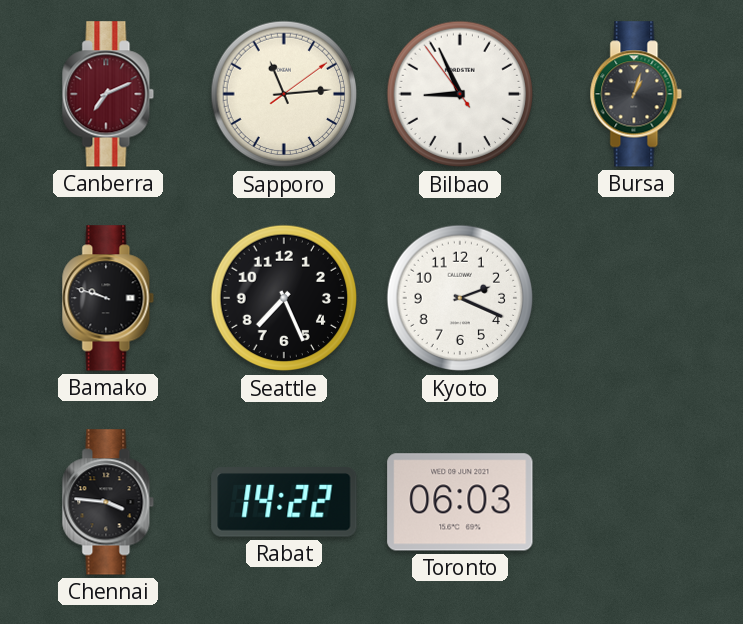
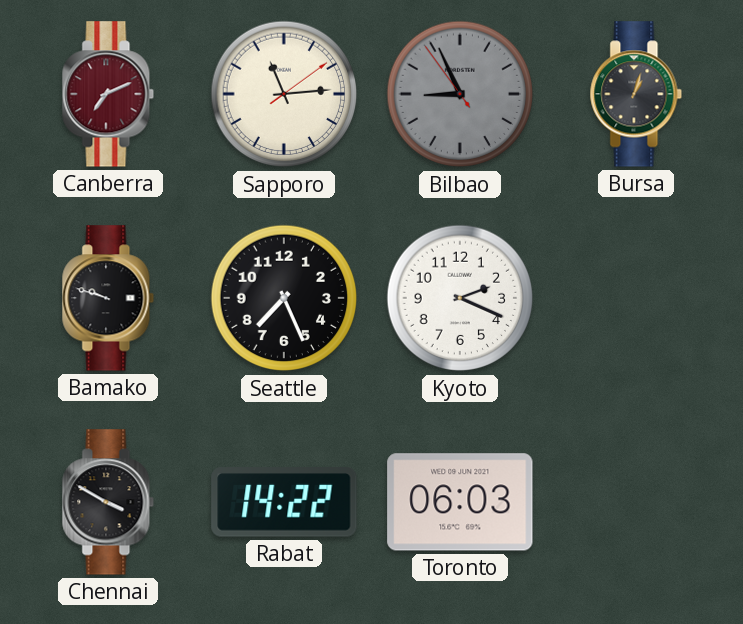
Bilbao dial: white -> grey (460, 94)
Chennai: 3:46 -> 3:50 (108, 502)
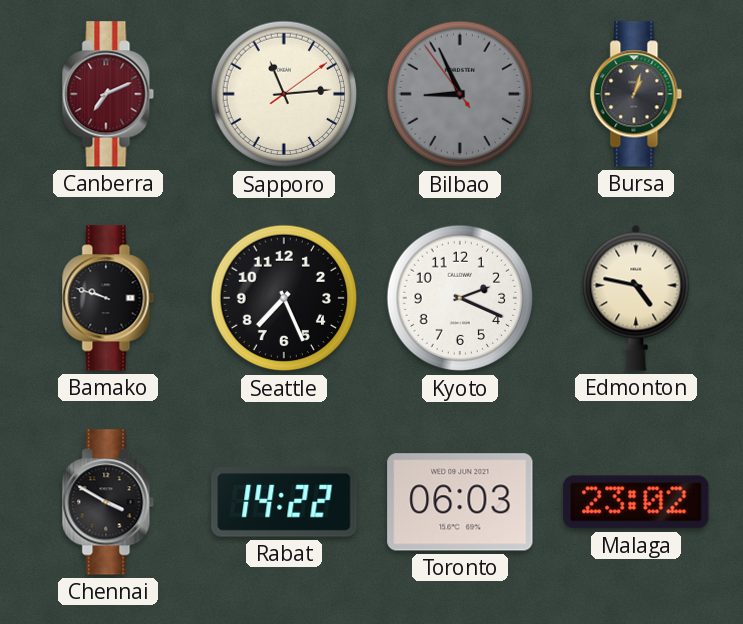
Edmonton: none -> 4:47 (636, 298)
Malaga: none -> 23:02 (636, 502)
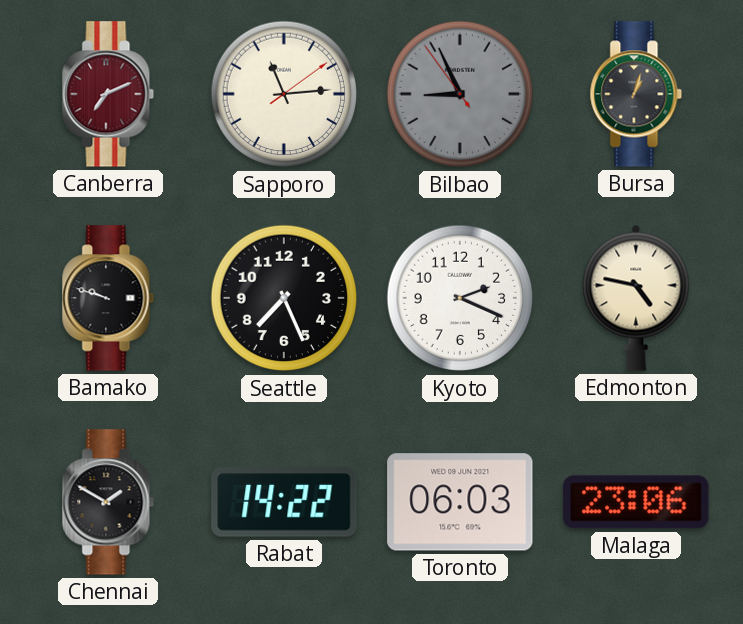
Chennai: 3:50 -> 1:50 (108, 502)
Malaga: 23:02 -> 23:06 (636, 502)
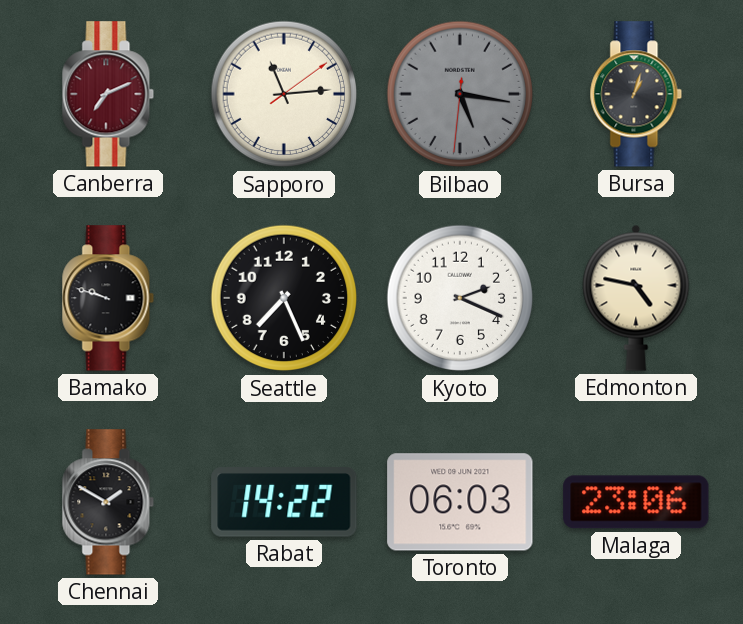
Bilbao: 8:55 -> 5:16 (460, 94)
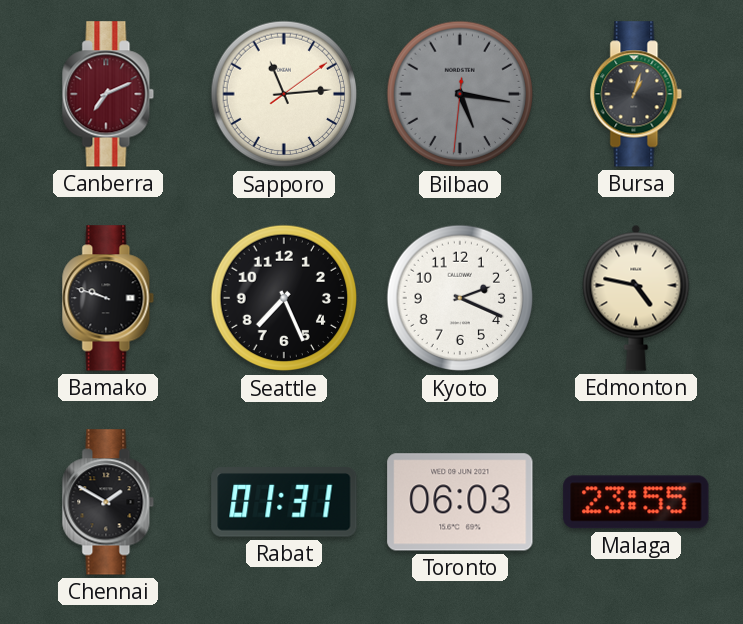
Rabat: 14:22 -> 01:31 (284, 502)
Malaga: 23:06 -> 23:55 (636, 502)
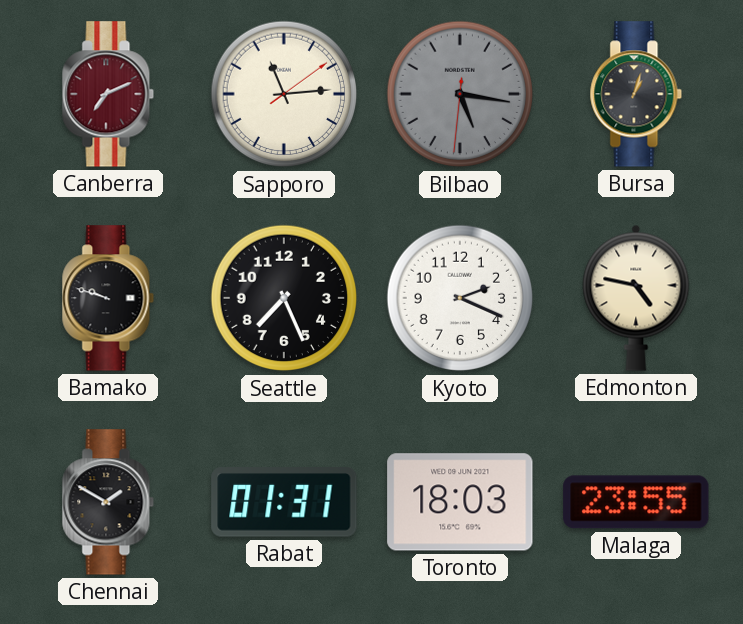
Toronto: 06:03 -> 18:03 (460, 502)
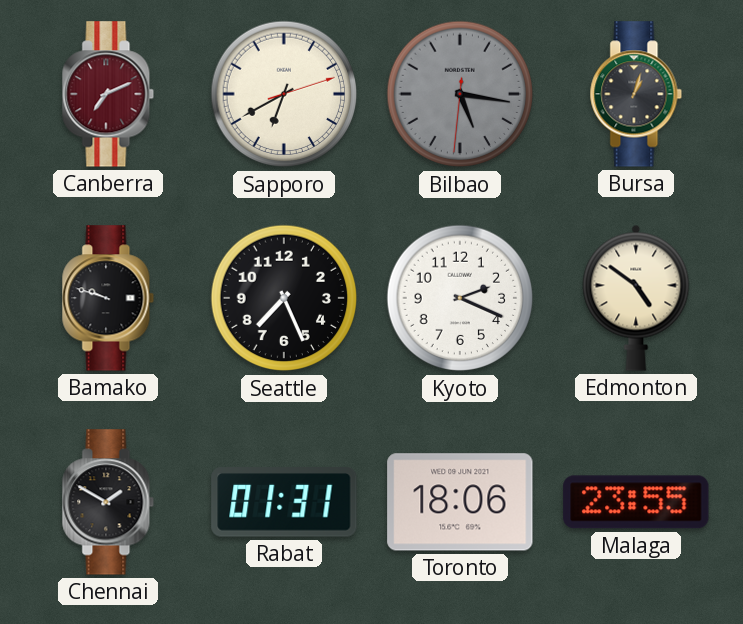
Sapporo: 11:14 -> 6:40 (284, 94)
Edmonton: 4:47 -> 4:51 (636, 298)
Toronto: 18:03 -> 18:06 (460, 502)
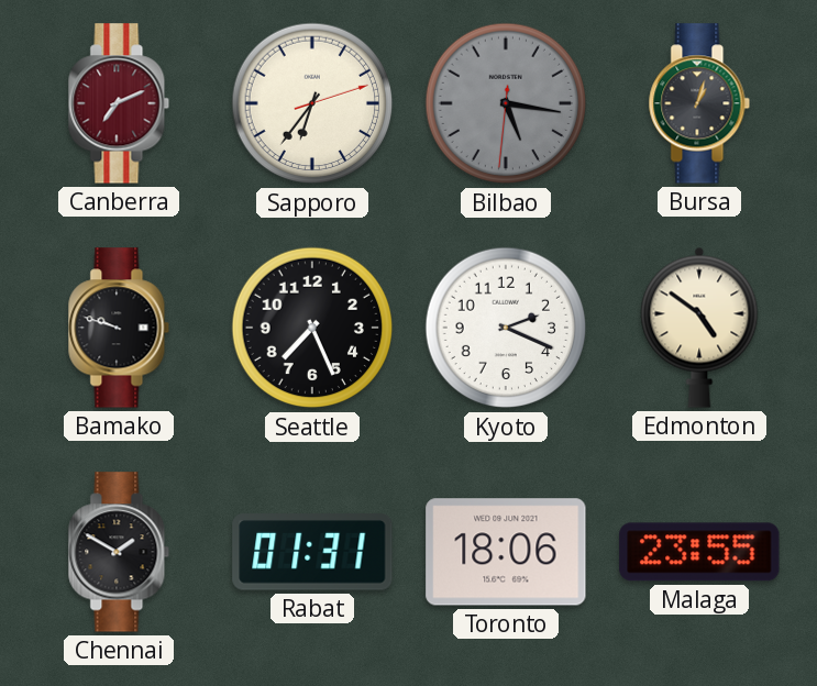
Sapporo: 6:40 -> 6:36 (312, 103)
